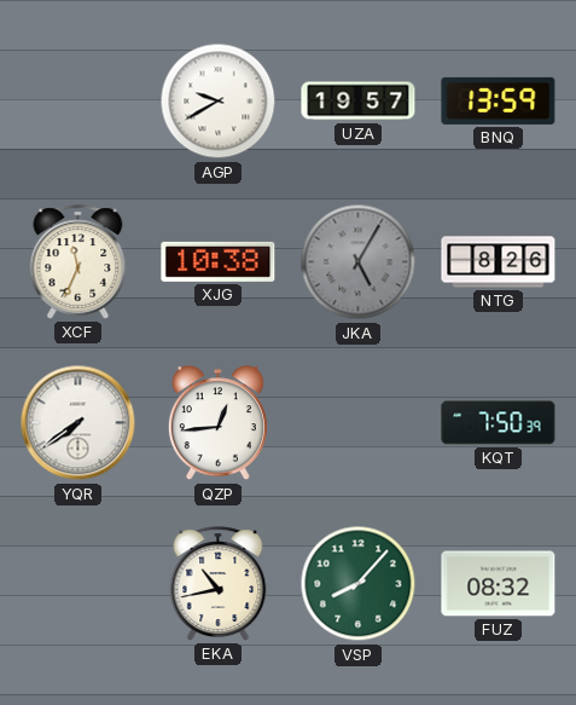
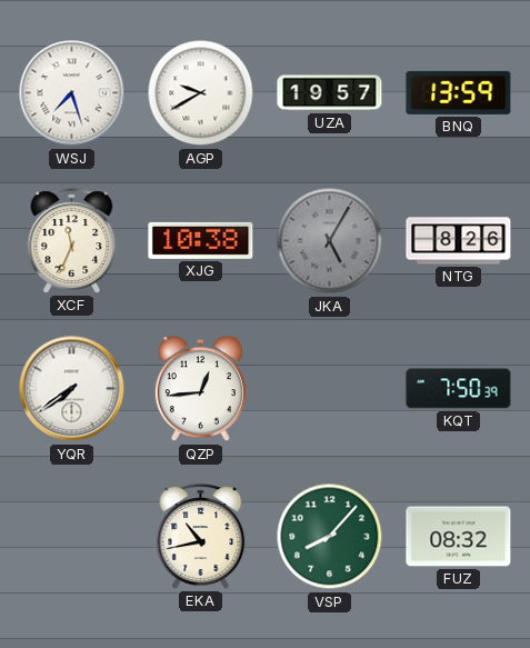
WSJ: none -> 7:27 (72, 93)
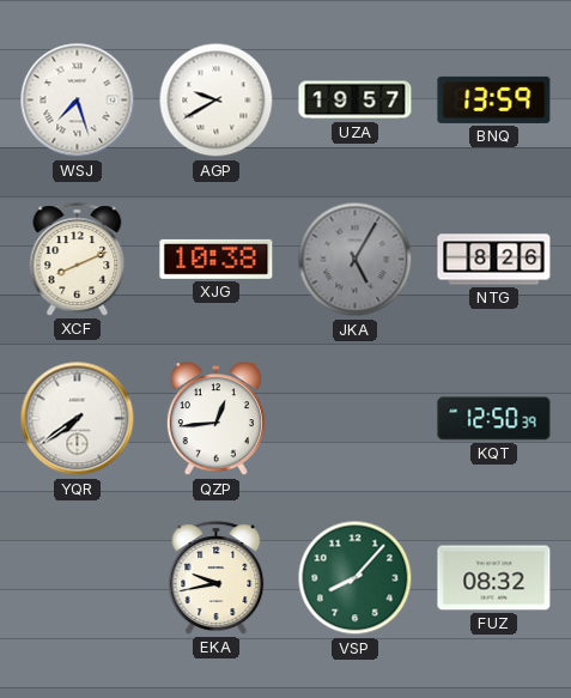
XCF: 11:34 -> 8:11 (78, 260)
KQT: 7:50 -> 12:50 (494, 419)
EKA: 10:43 -> 9:43 (217, 578)
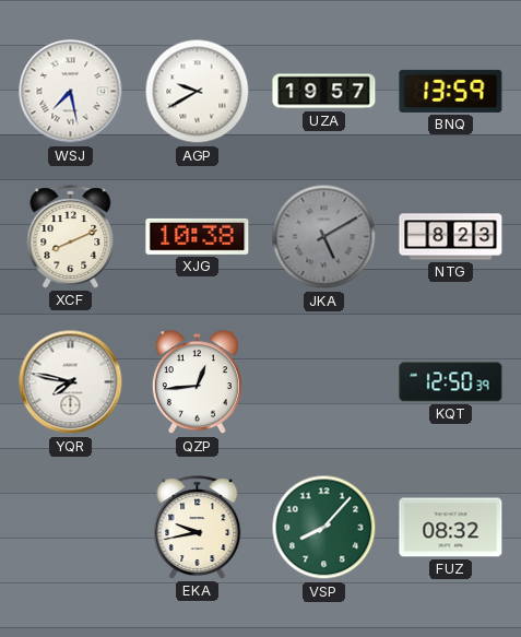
WSJ: 7:27 -> 7:28 (71, 92)
JKA: 5:05 -> 5:10 (324, 237)
NTG: 8:26 -> 8:23 (451, 237)
YQR: 7:39 -> 7:47 (71, 382)
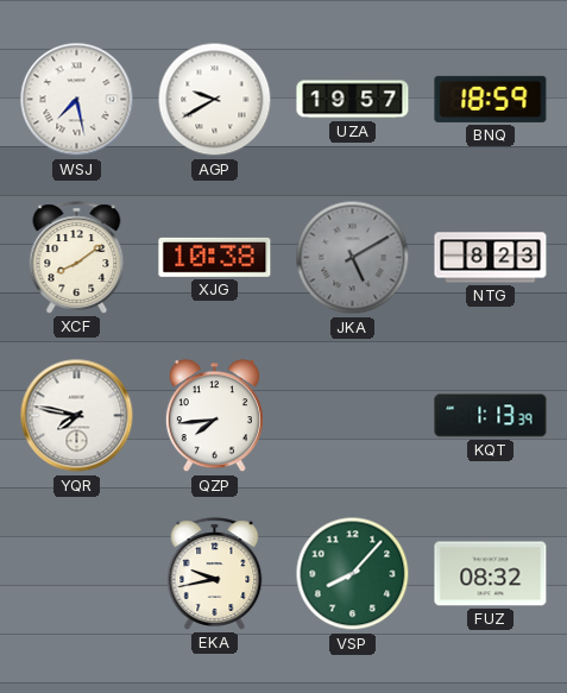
BNQ: 13:59 -> 18:59 (491, 99)
XCF: 8:11 -> 8:09 (77, 258)
QZP: 12:44 -> 7:44 (214, 416)
KQT: 12:50 -> 1:13 (491, 416)
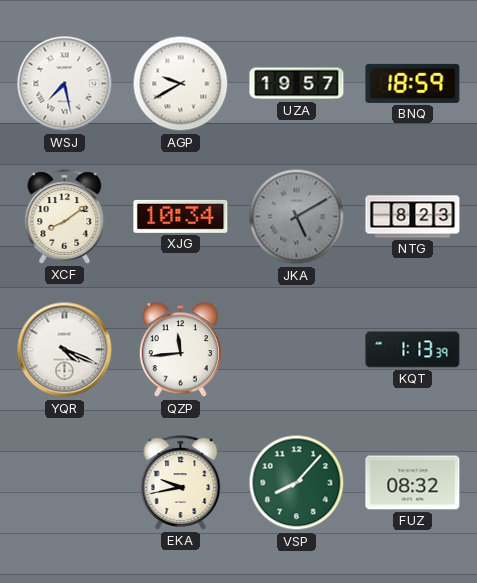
XJG: 10:38 -> 10:34 (181, 216)
YQR: 7:47 -> 4:19 (65, 350)
QZP: 7:44 -> 11:44 (180, 350)
